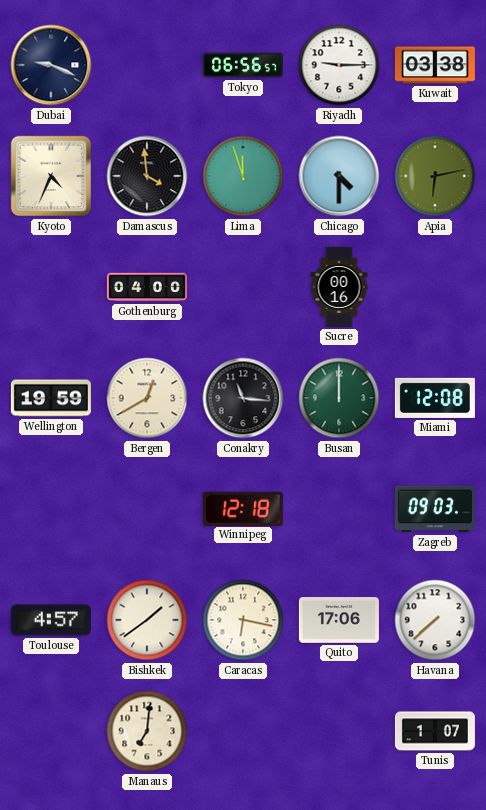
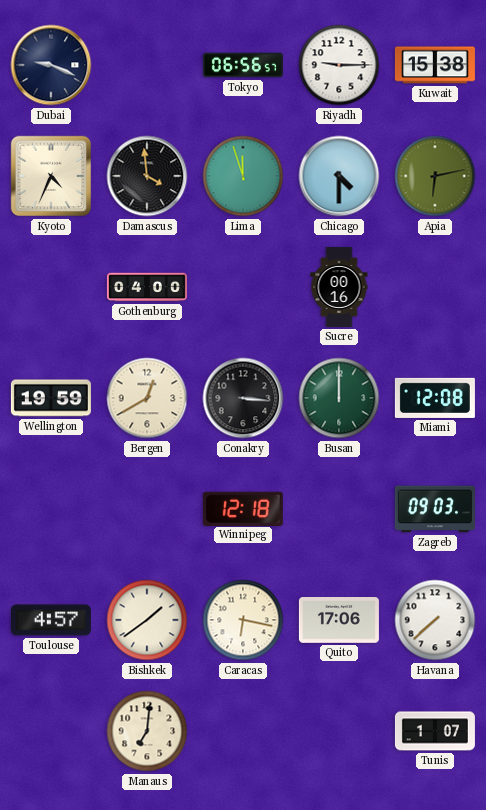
Kuwait: 03:38 -> 15:38 (435, 65)
Conakry: 11:16 -> 3:16 (243, 398)
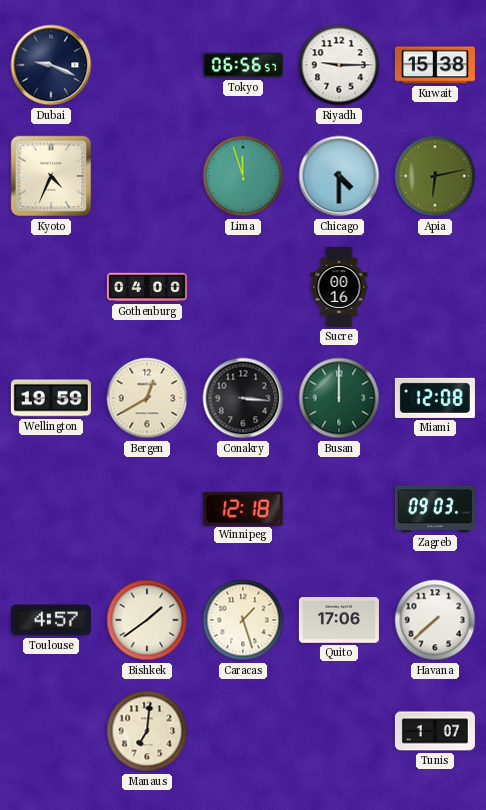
Damascus: 3:59 -> none (147, 176)
Caracas: 6:17 -> 1:27 (243, 620)
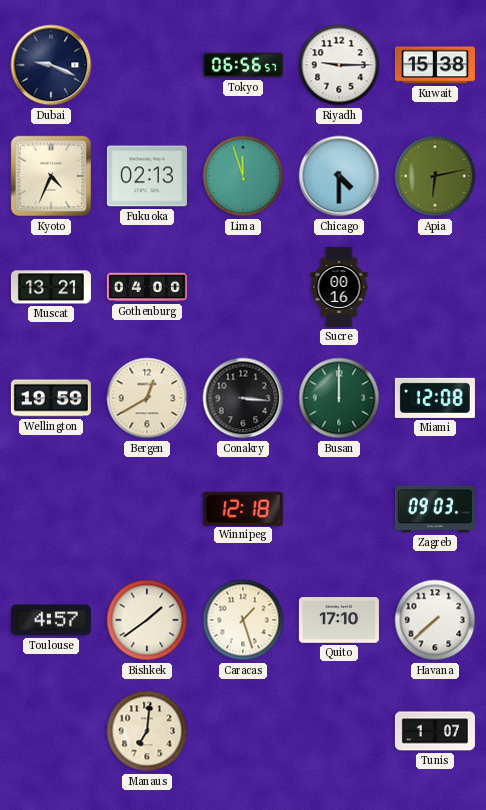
Fukuoka: none -> 02:13 (147, 176)
Muscat: none -> 13:21 (51, 287)
Quito: 17:06 -> 17:10 (339, 621)
